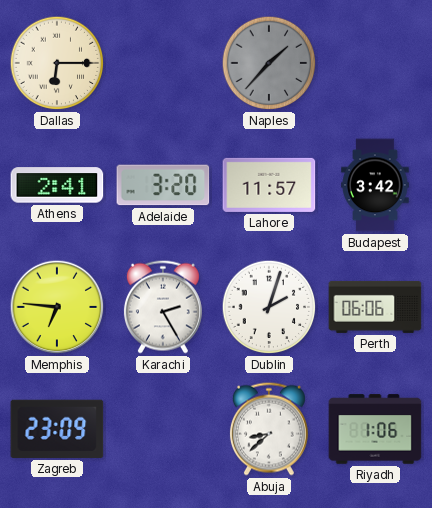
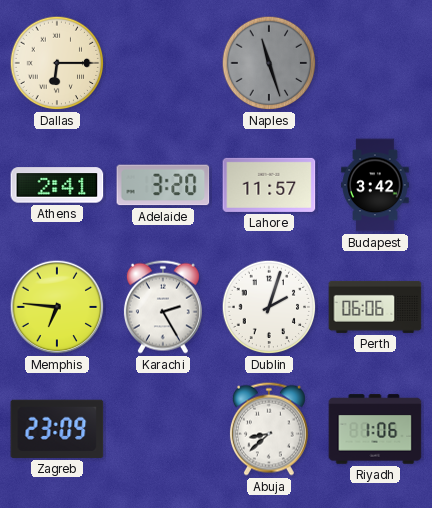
Naples: 1:37 -> 11:27 (269, 63)
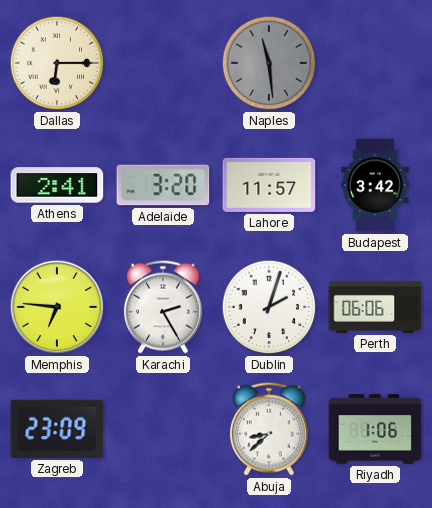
Naples: 11:27 -> 11:29 (269, 63)
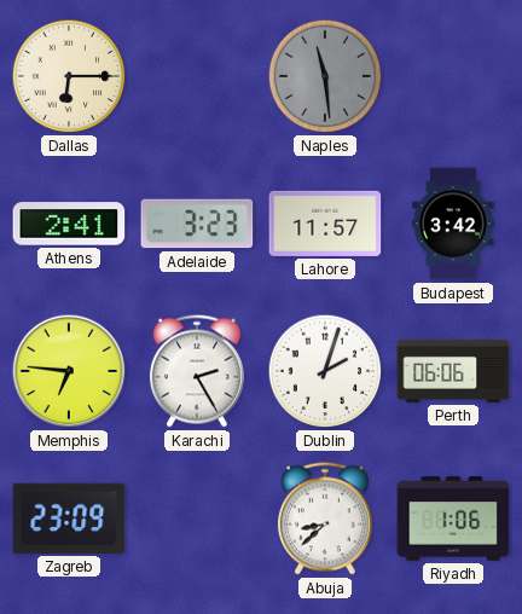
Adelaide: 3:20 -> 3:23 (197, 224)
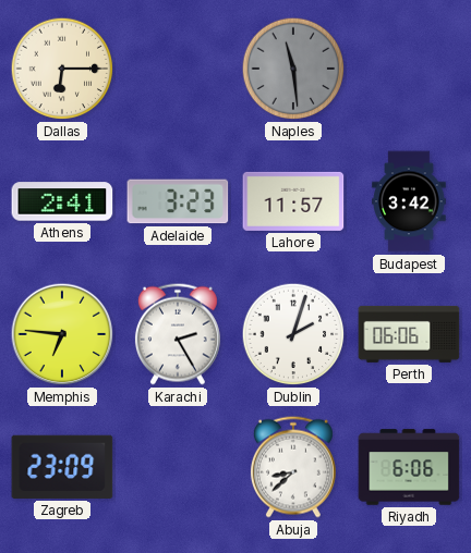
Riyadh: 1:06 -> 6:06 (409, 467)
